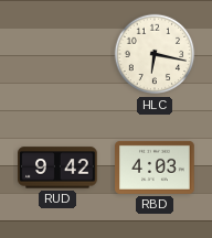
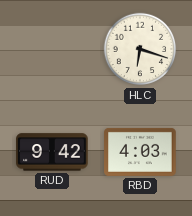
HLC: 6:17 -> 6:18 (140, 49)
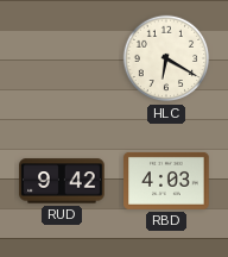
HLC: 6:18 -> 6:20 (166, 58)
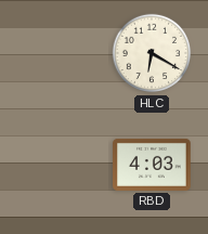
RUD: 9:42 -> none (62, 181)
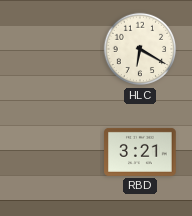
RBD: 4:03 -> 3:21 (140, 152)
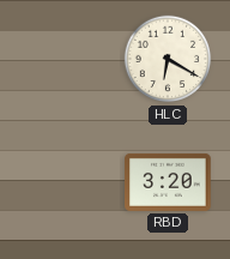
RBD: 3:21 -> 3:20 (168, 182)
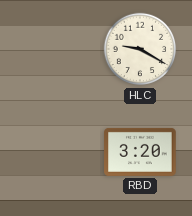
HLC: 6:20 -> 9:20 (140, 49)
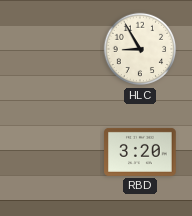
HLC: 9:20 -> 8:55 (140, 49)
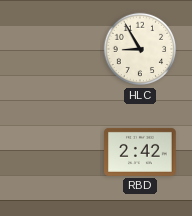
RBD: 3:20 -> 2:42 (140, 152)
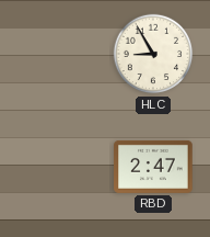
RBD: 2:42 -> 2:47 (153, 167)
